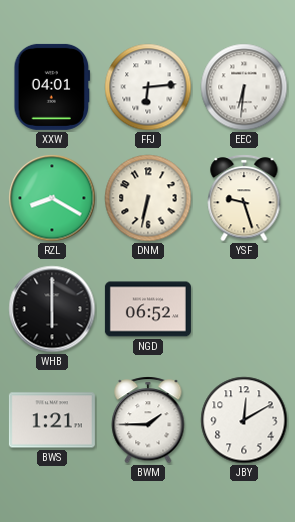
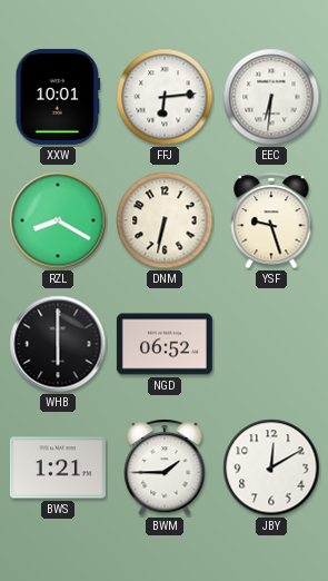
XXW: 04:01 -> 10:01 (58, 97)
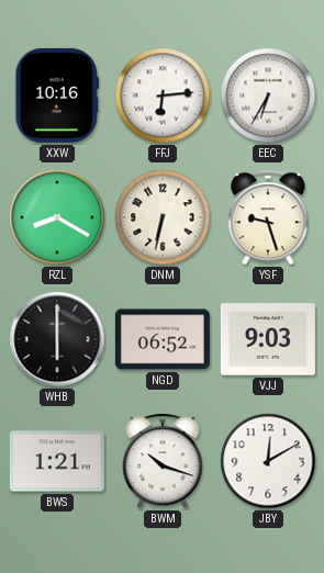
XXW: 10:01 -> 10:16 (57, 95)
EEC: 6:31 -> 6:35 (268, 95)
VJJ: none -> 9:03 (268, 339)
BWM: 1:45 -> 10:18 (163, 461)
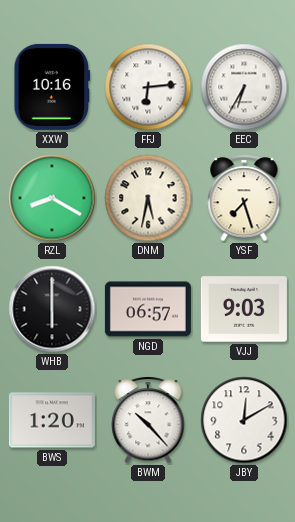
DNM: 6:32 -> 5:32 (148, 198)
YSF: 9:27 -> 7:27 (244, 198)
NGD: 06:52 -> 06:57 (148, 309)
BWS: 1:21 -> 1:20 (52, 420)
BWM: 10:18 -> 10:23 (148, 420)
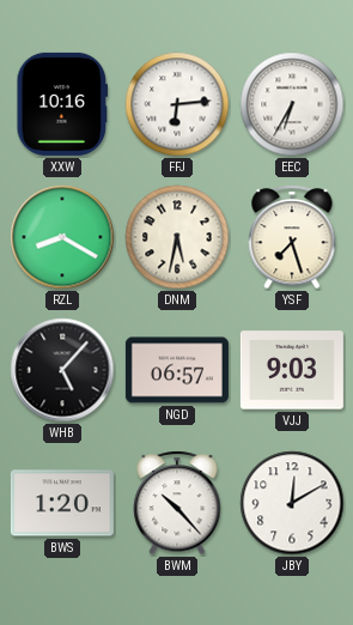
WHB: 6:00 -> 5:07 (62, 370)
